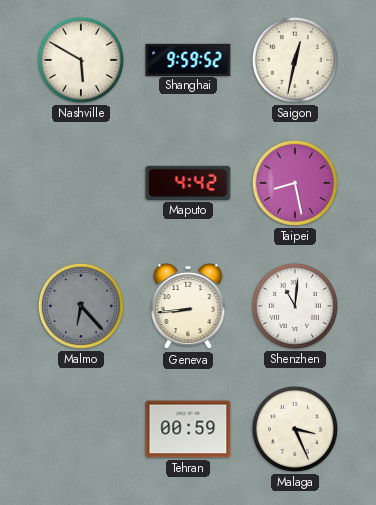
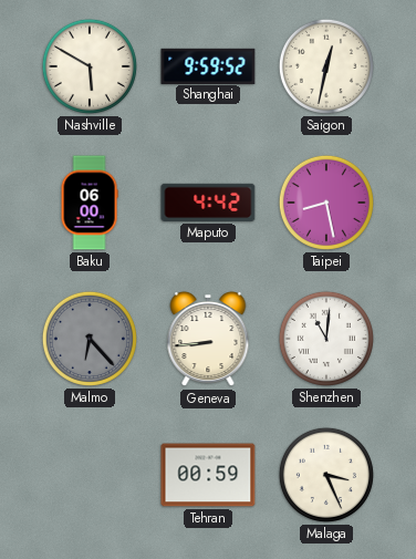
Baku: none -> 06:00 (90, 203)
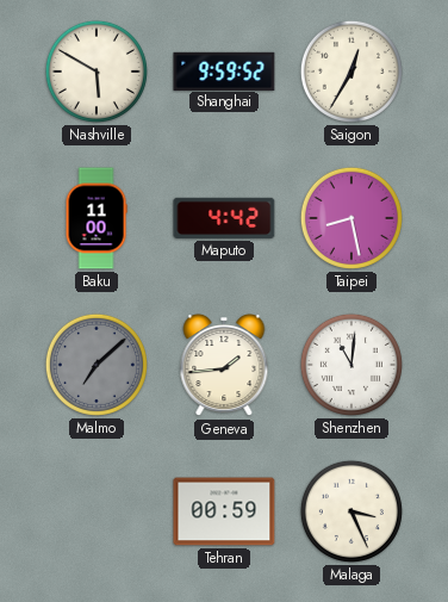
Saigon: 12:32 -> 12:35 (351, 72)
Baku: 06:00 -> 11:00 (97, 218)
Malmo: 6:23 -> 7:08 (97, 365)
Geneva: 8:44 -> 1:44 (224, 366)
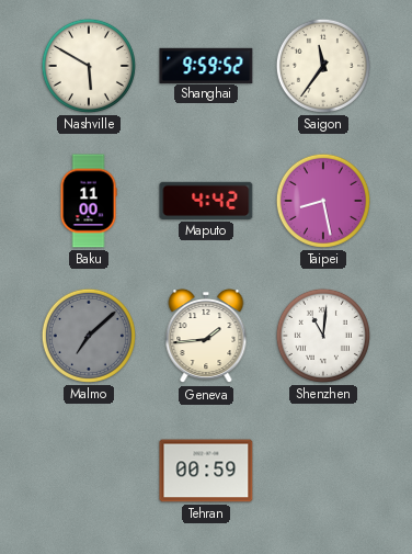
Saigon: 12:35 -> 11:36 (323, 66)
Malaga: 3:26 -> none (351, 511)
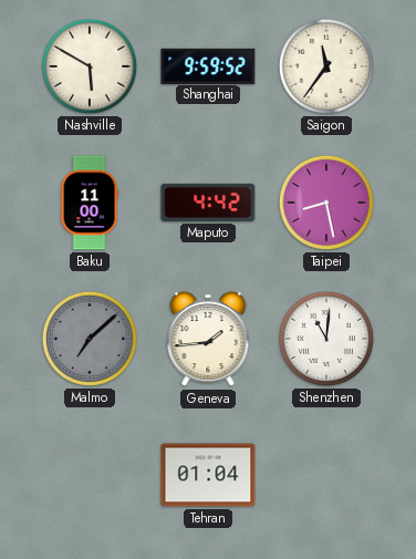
Tehran: 00:59 -> 01:04 (208, 475)
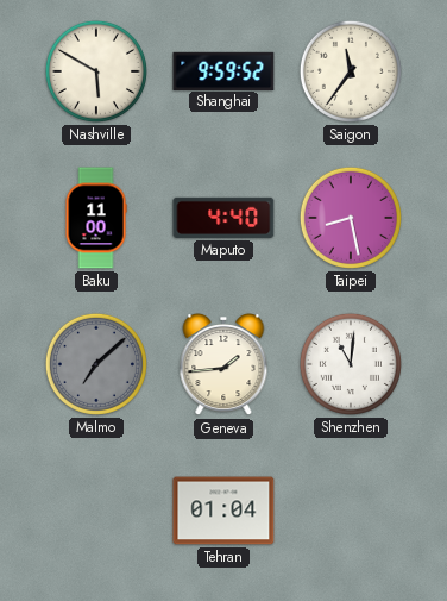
Maputo: 4:42 -> 4:40 (223, 218)
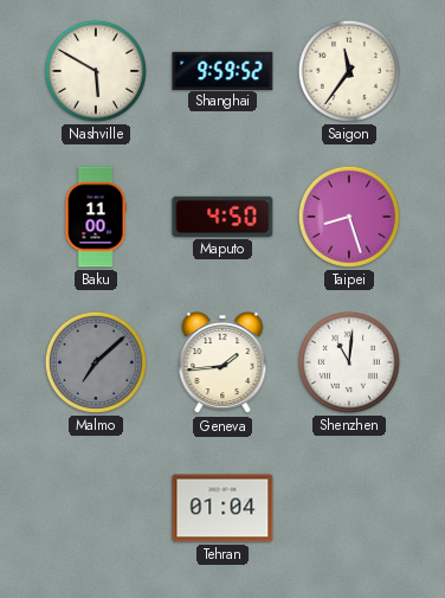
Maputo: 4:40 -> 4:50 (222, 217)
Taipei: 8:28 -> 8:27 (349, 217)
